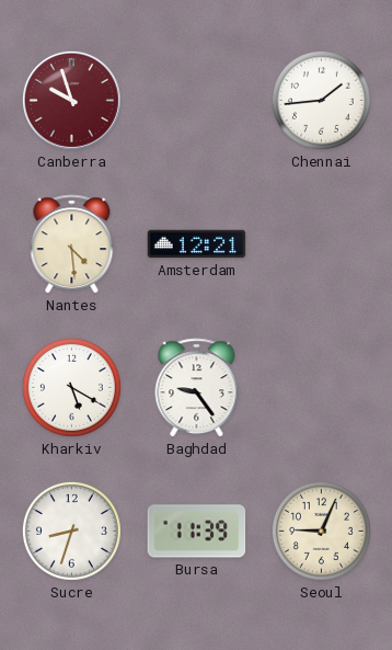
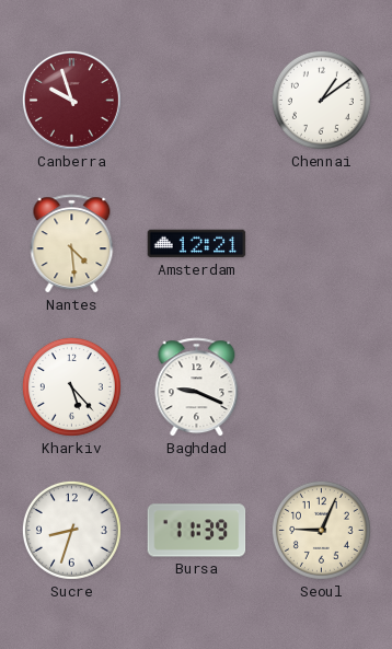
Chennai: 1:44 -> 1:09 (321, 100)
Kharkiv: 5:20 -> 5:23 (71, 386)
Baghdad: 9:24 -> 9:19 (197, 387)
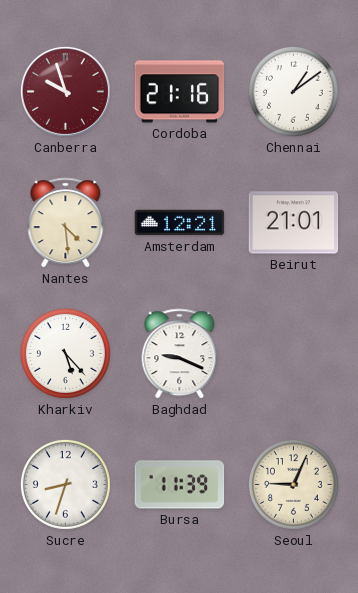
Cordoba: none -> 21:16 (180, 92)
Beirut: none -> 21:01 (294, 223)
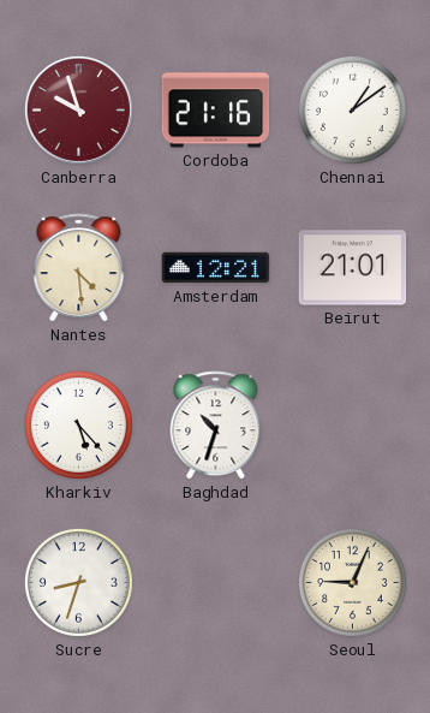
Baghdad: 9:19 -> 10:33 (216, 426)
Bursa: 11:39 -> none (180, 485)
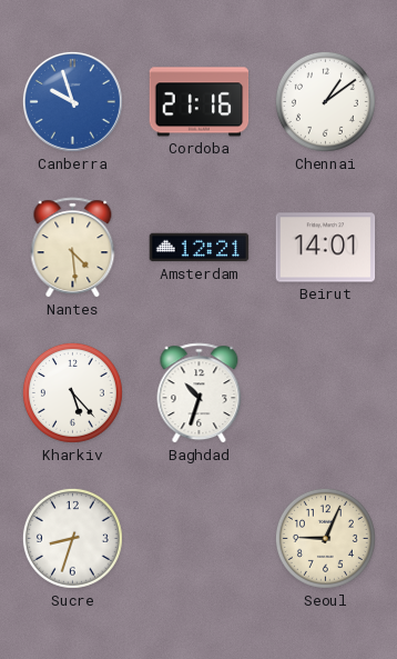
Canberra dial: burgundy -> blue (72, 101)
Beirut: 21:01 -> 14:01 (326, 248)
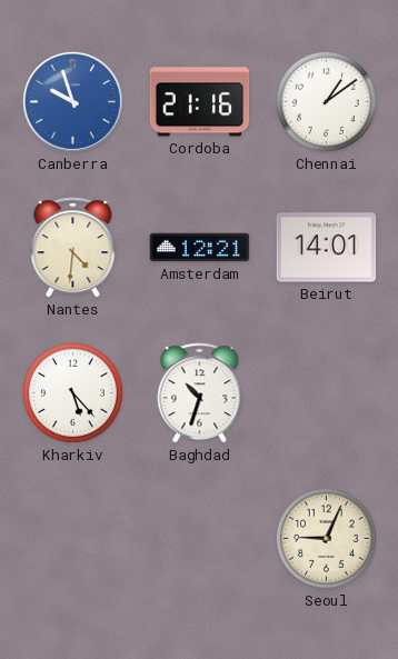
Nantes: 4:29 -> 4:31 (73, 248)
Sucre: 8:33 -> none (72, 538)
